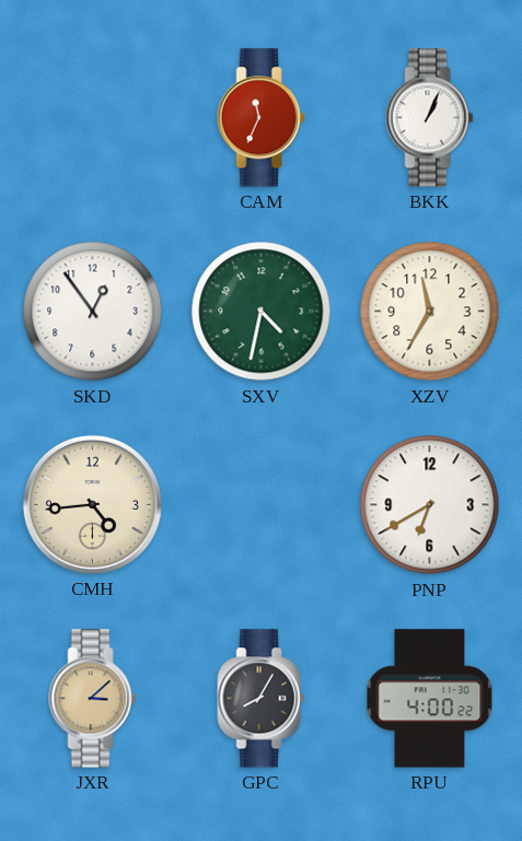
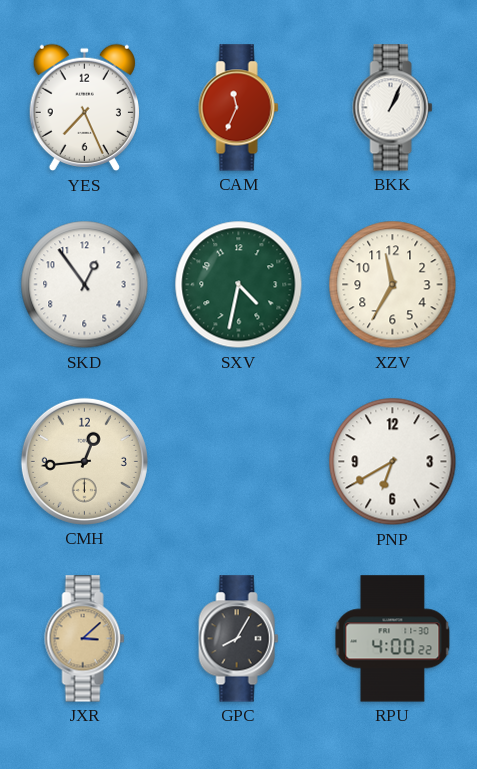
YES: none -> 7:26 (84, 108)
CMH: 4:44 -> 12:44 (84, 461)
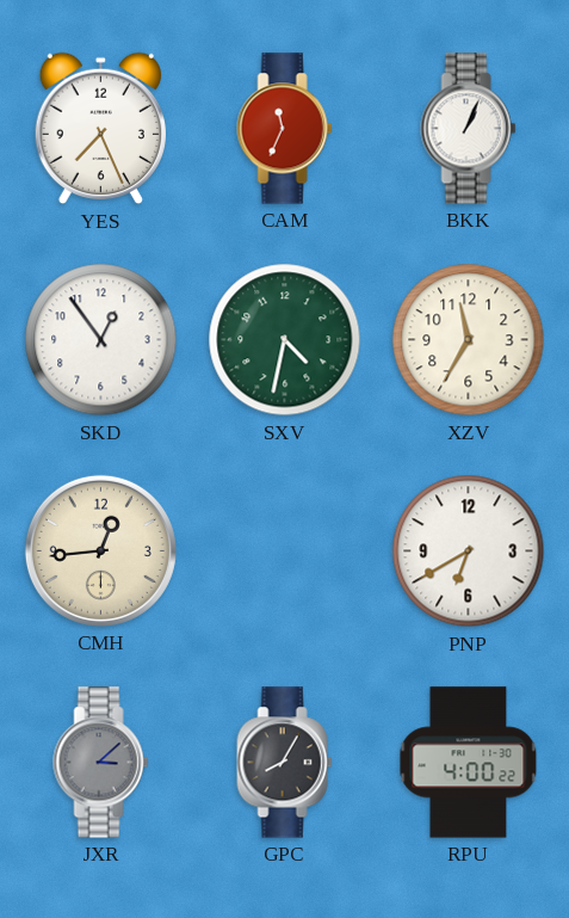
JXR dial: champagne -> grey (101, 763)
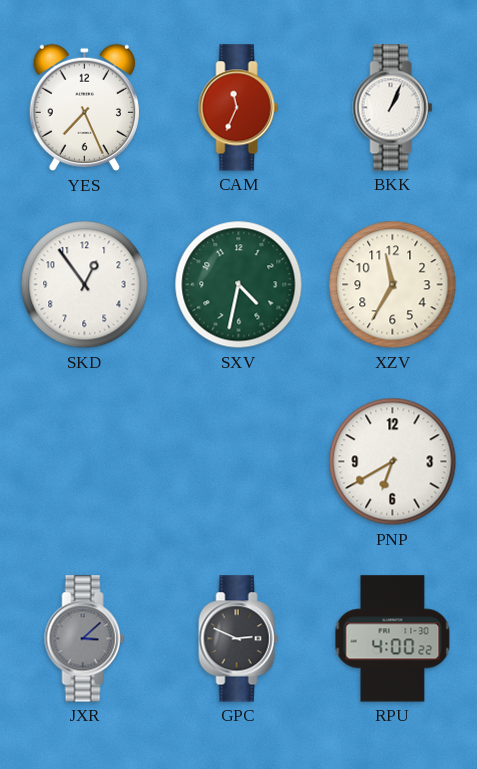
CMH: 12:44 -> none (100, 550)
GPC: 8:05 -> 2:49 (239, 639)
